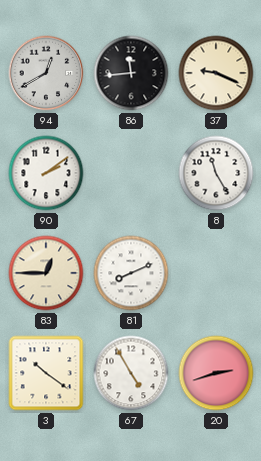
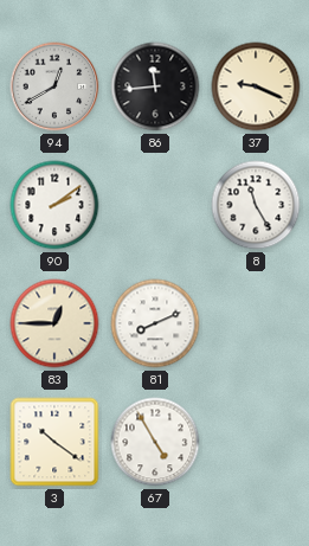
20: 2:42 -> none (216, 373)
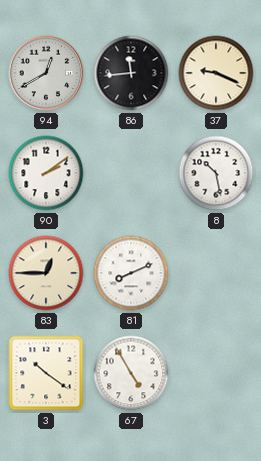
8: 11:25 -> 10:28 (216, 173)
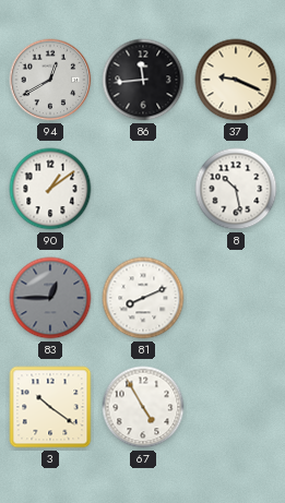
90: 2:09 -> 1:09 (50, 189)
83 dial: cream -> grey (50, 298)
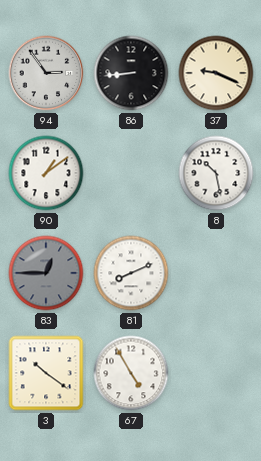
94: 12:40 -> 2:54 (46, 73)
86: 11:44 -> 8:44 (131, 73)
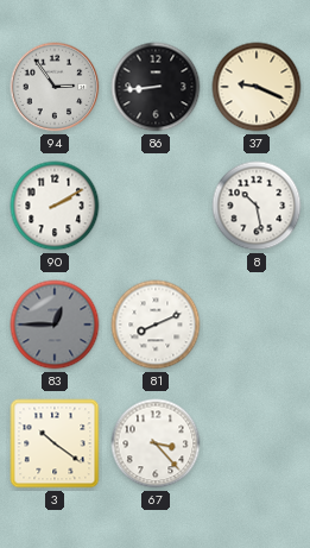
90: 1:09 -> 2:10 (55, 206)
67: 4:55 -> 3:23 (156, 443)
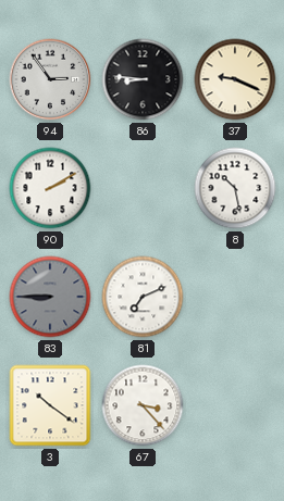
86: 8:44 -> 8:46 (143, 79)
83: 12:45 -> 8:45 (50, 297)
81: 8:11 -> 7:11 (143, 297)
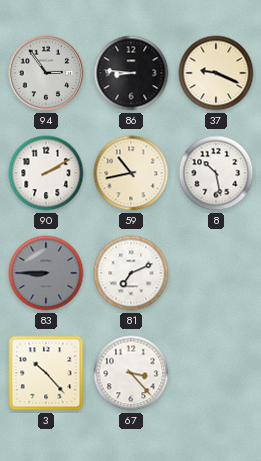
59: none -> 10:43 (131, 173)
3: 10:21 -> 10:23 (46, 373)
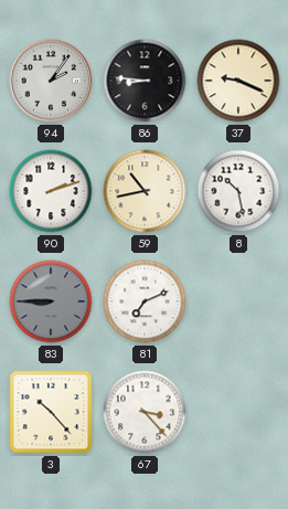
94: 2:54 -> 2:06 (51, 81)
90: 2:10 -> 2:12 (51, 191)
